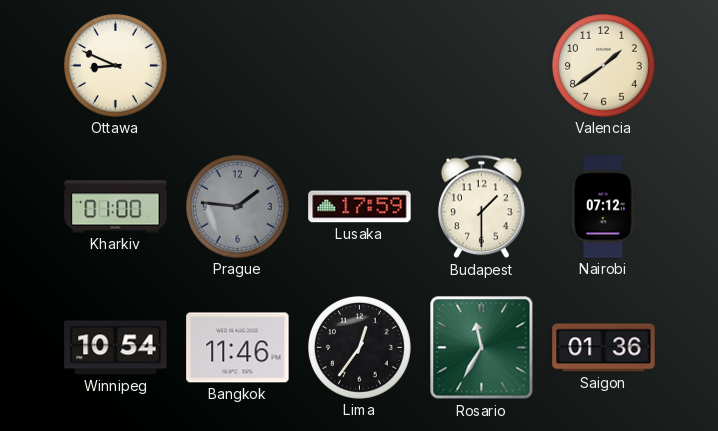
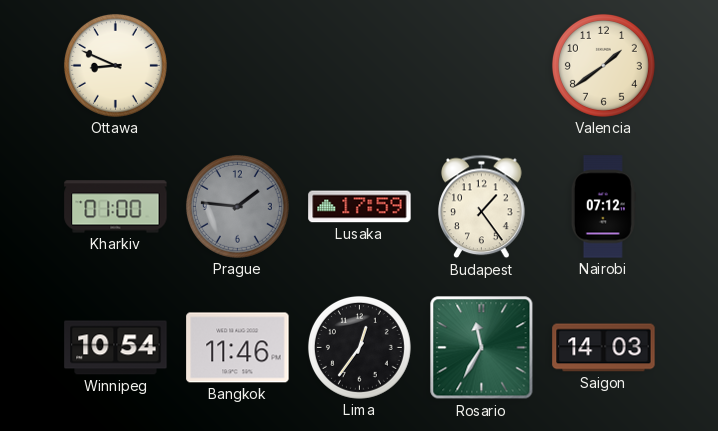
Budapest: 1:30 -> 1:24 (482, 207)
Saigon: 01:36 -> 14:03 (604, 348)
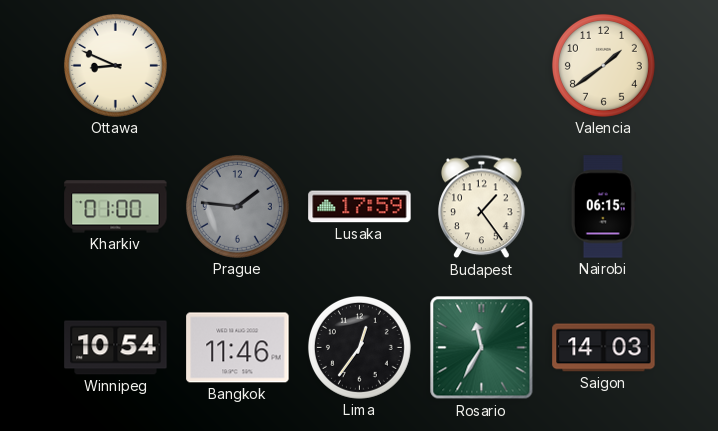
Nairobi: 07:12 -> 06:15 (603, 207)
